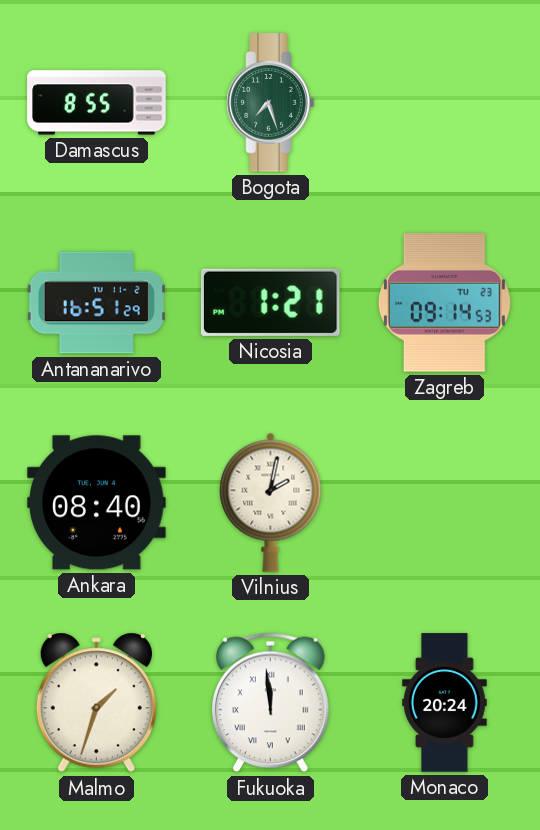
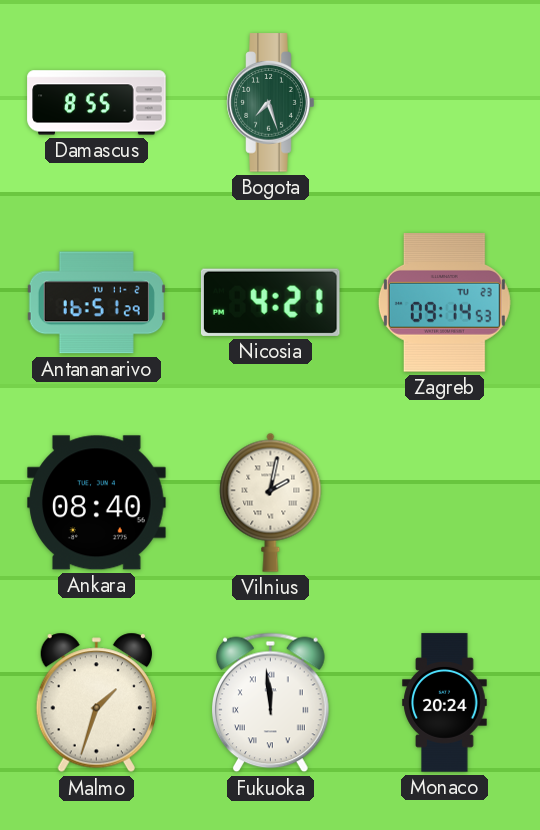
Nicosia: 1:21 -> 4:21 (270, 302)
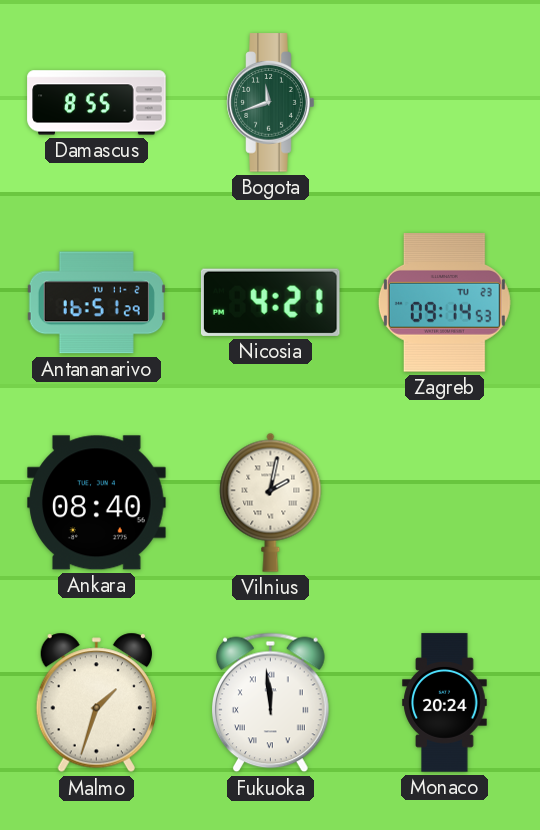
Bogota: 7:27 -> 11:42 (271, 103)
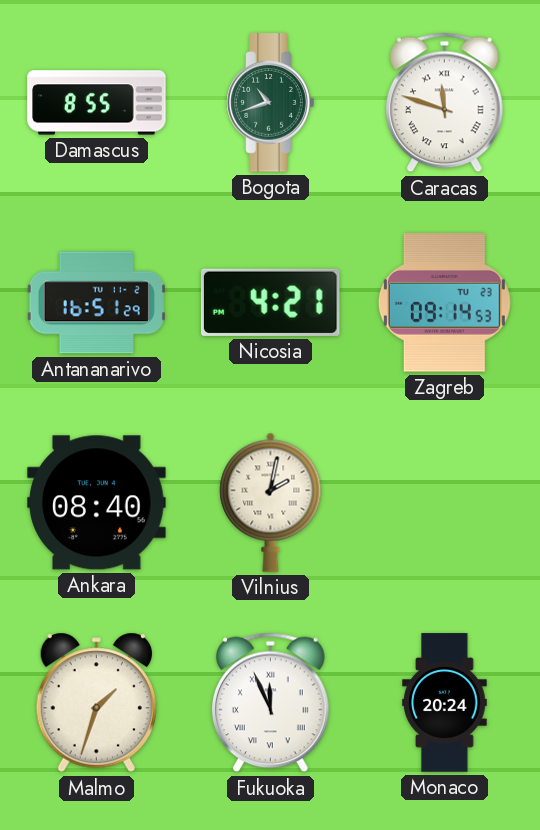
Bogota: 11:42 -> 10:42 (271, 103)
Caracas: none -> 11:48 (445, 103)
Fukuoka: 11:59 -> 11:56 (271, 703)
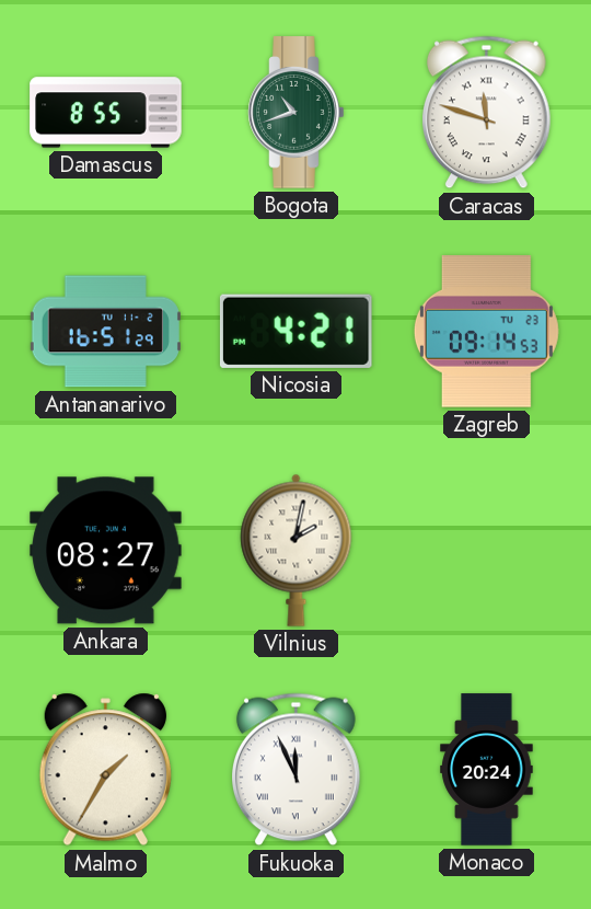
Ankara: 08:40 -> 08:27 (106, 551)
Malmo: 1:33 -> 1:35 (105, 770)
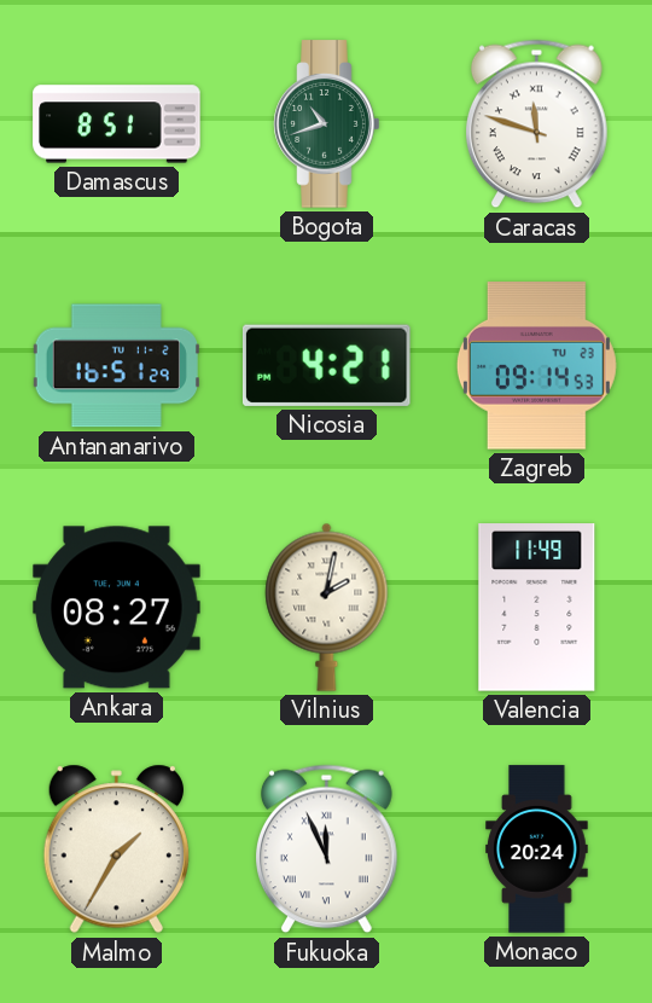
Damascus: 8:55 -> 8:51 (117, 124)
Valencia: none -> 11:49 (537, 608)
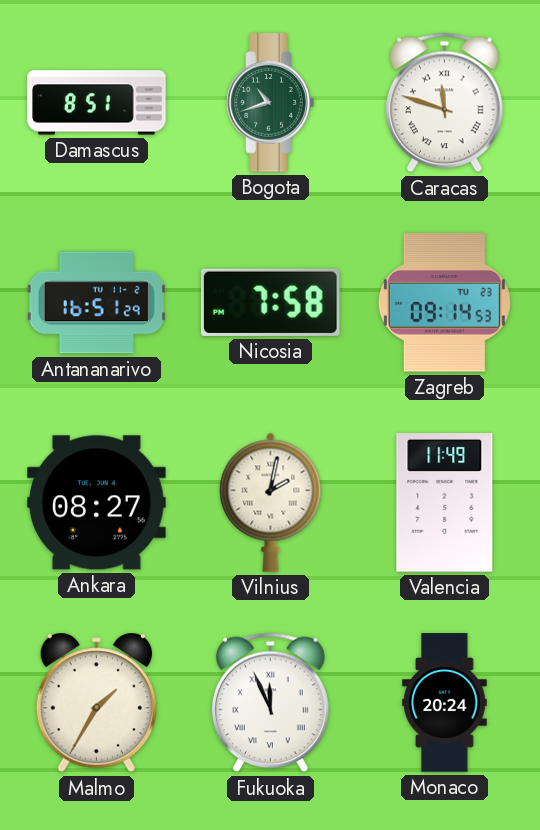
Nicosia: 4:21 -> 7:58 (270, 302)
